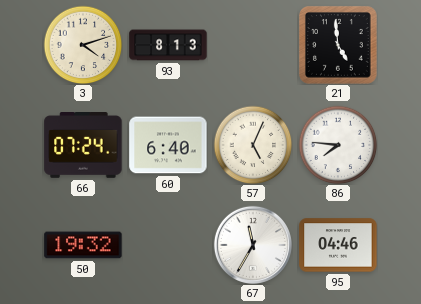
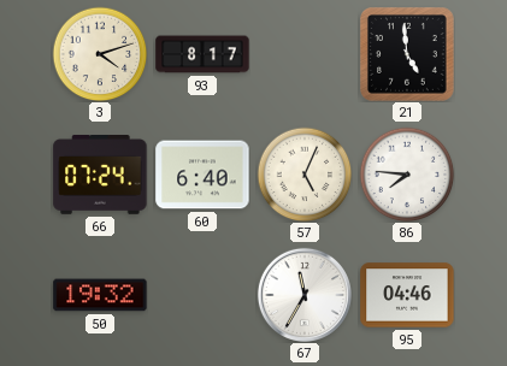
93: 8:13 -> 8:17 (202, 54)
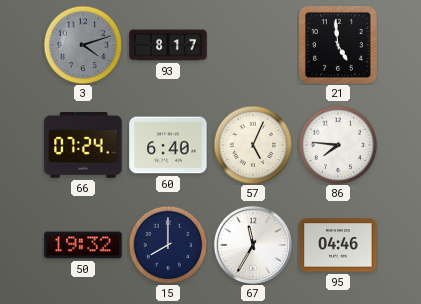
3 dial: cream -> grey (83, 45)
15: none -> 8:00 (168, 245)
